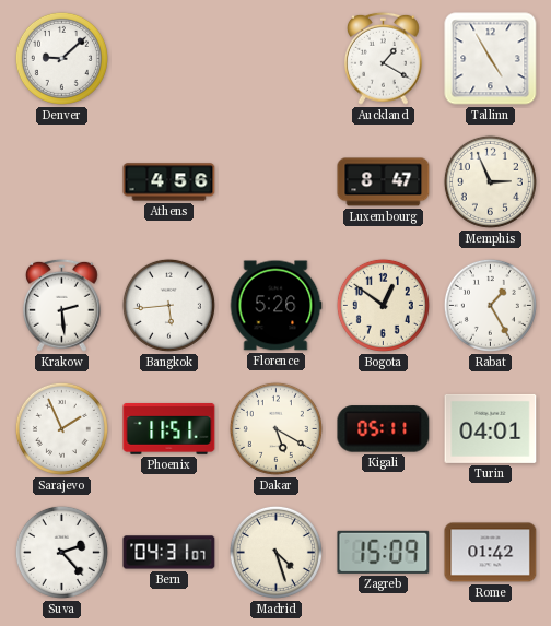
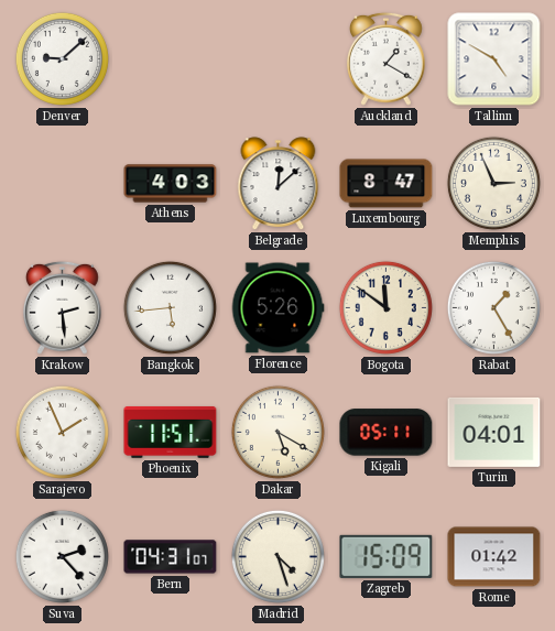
Tallinn: 4:55 -> 4:50 (494, 59)
Athens: 4:56 -> 4:03 (171, 184)
Belgrade: none -> 12:08 (279, 184)
Bogota: 12:51 -> 11:51 (385, 307)
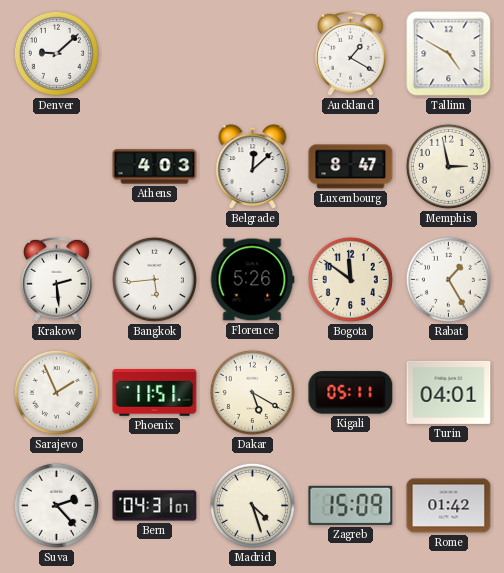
Memphis: 2:56 -> 2:58 (448, 166)
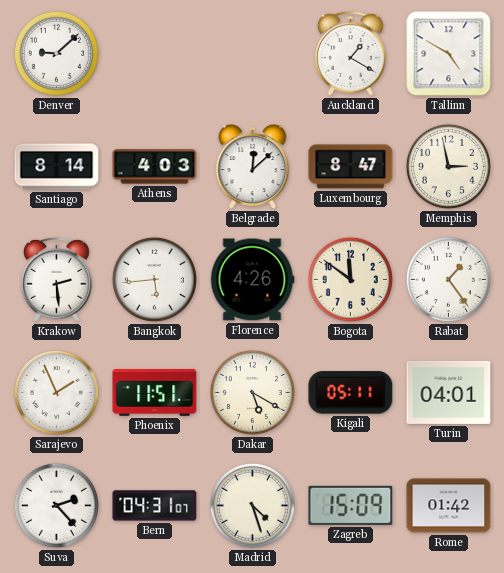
Santiago: none -> 8:14 (57, 167)
Florence: 5:26 -> 4:26 (252, 280)
Rabat: 1:25 -> 1:24 (448, 279)
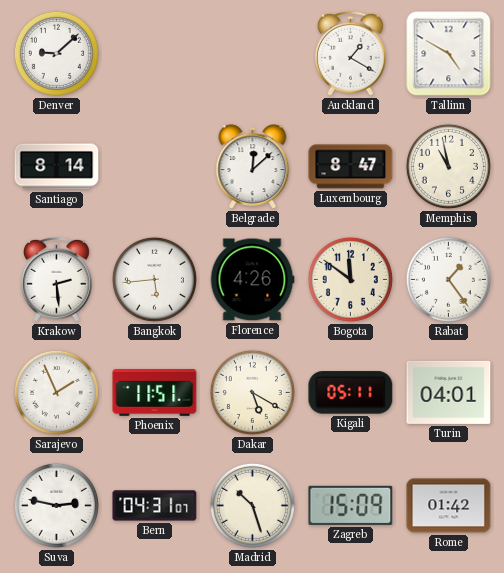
Athens: 4:03 -> none (155, 167)
Memphis: 2:58 -> 10:58 (448, 166)
Suva: 2:23 -> 2:47 (56, 505)
Madrid: 4:27 -> 10:27 (252, 505)
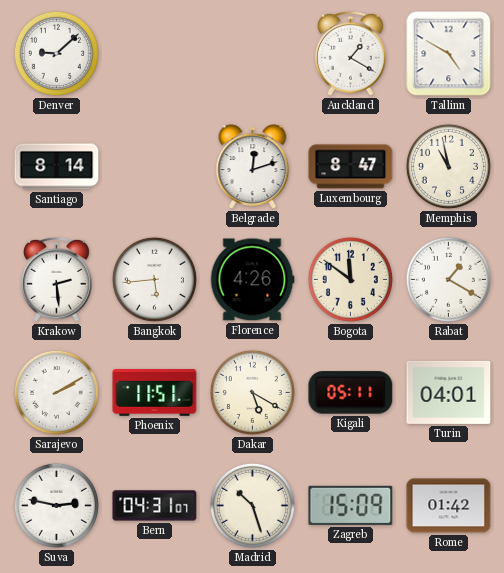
Belgrade: 12:08 -> 12:12 (253, 167)
Rabat: 1:24 -> 1:20 (448, 279)
Sarajevo: 1:56 -> 2:10 (56, 392)
